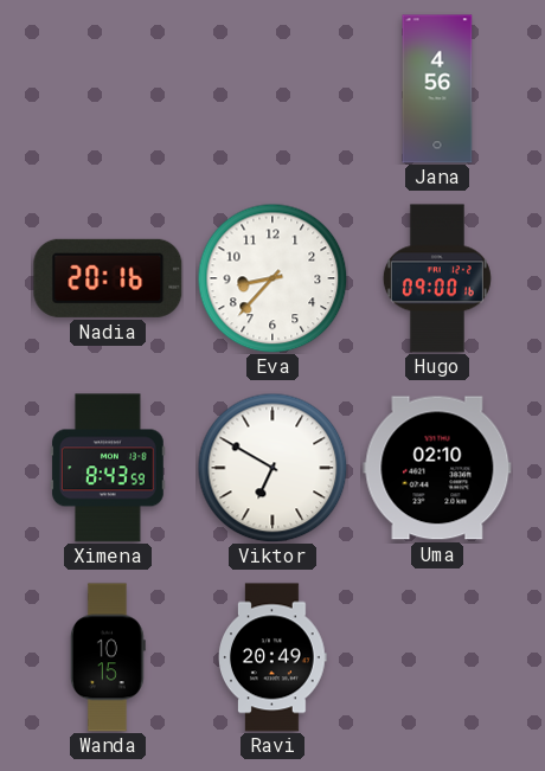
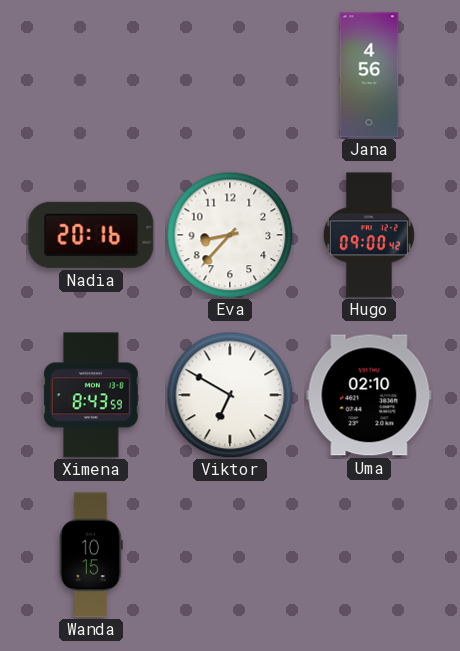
Hugo: 09:00:16 -> 09:00:42 (369, 235)
Ravi: 20:49 -> none (274, 657)
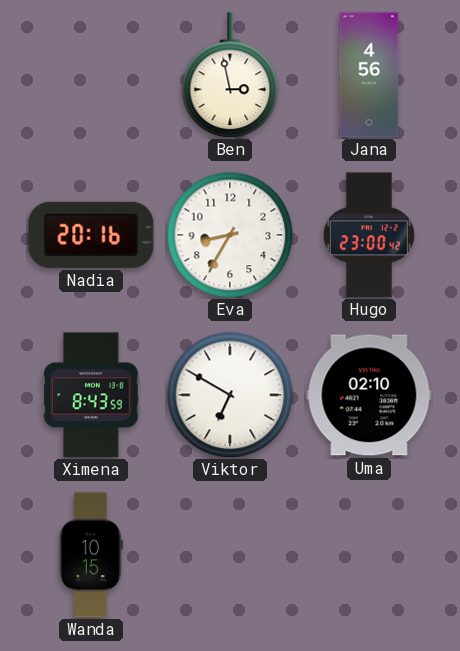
Ben: none -> 2:58 (230, 75)
Eva: 8:37 -> 8:35 (230, 235)
Hugo: 09:00 -> 23:00 (369, 235)
